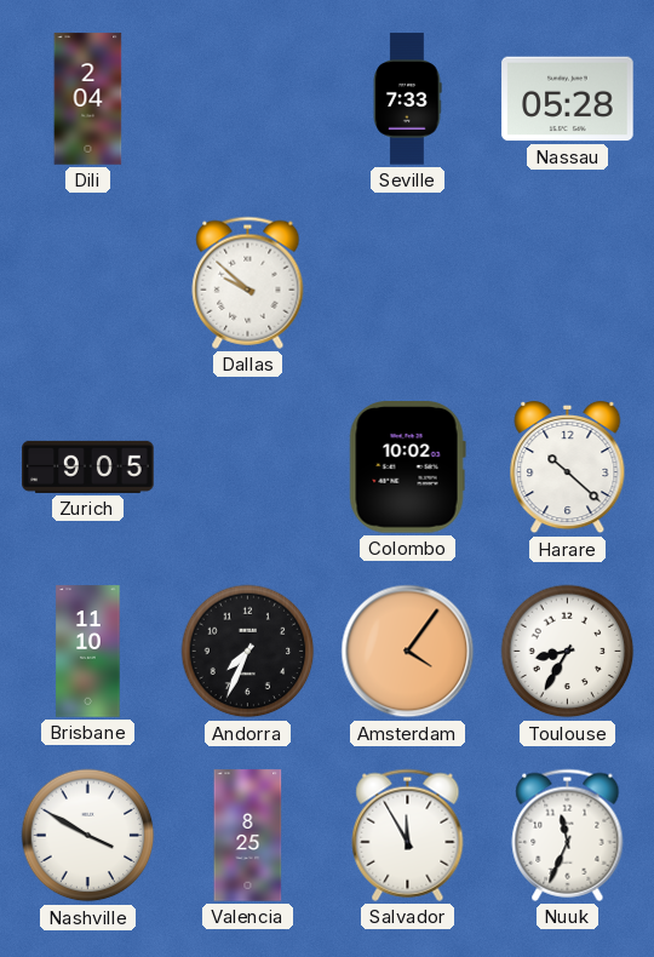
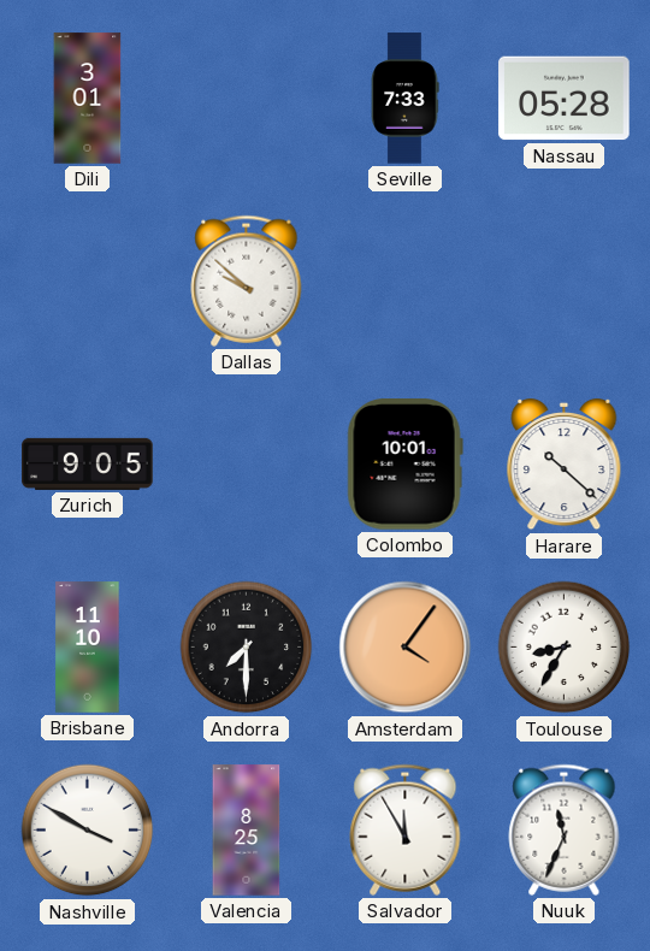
Dili: 2:04 -> 3:01 (88, 99)
Colombo: 10:02 -> 10:01 (404, 465)
Andorra: 7:34 -> 7:30 (247, 648)
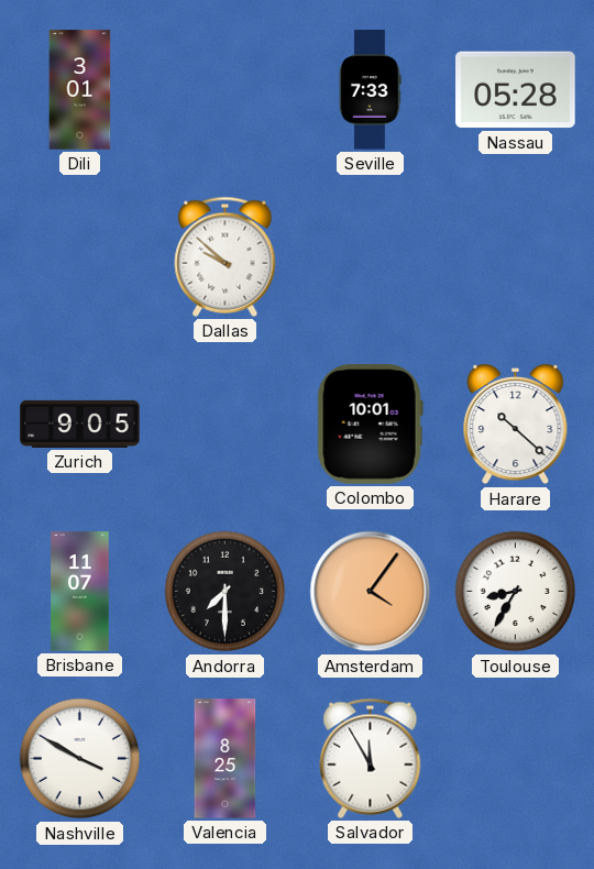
Brisbane: 11:10 -> 11:07 (80, 592)
Nuuk: 11:34 -> none (565, 829)
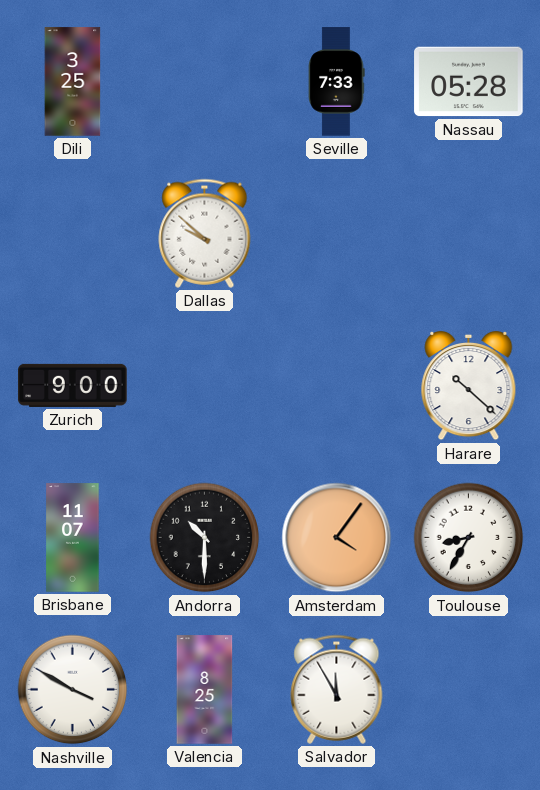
Dili: 3:01 -> 3:25 (73, 82)
Zurich: 9:05 -> 9:00 (73, 385)
Colombo: 10:01 -> none (370, 425)
Andorra: 7:30 -> 10:30 (205, 538)
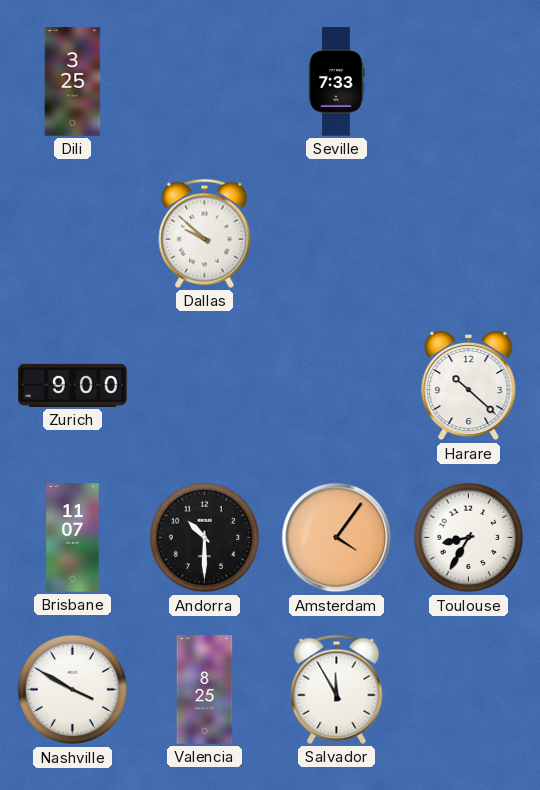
Nassau: 05:28 -> none (469, 82)
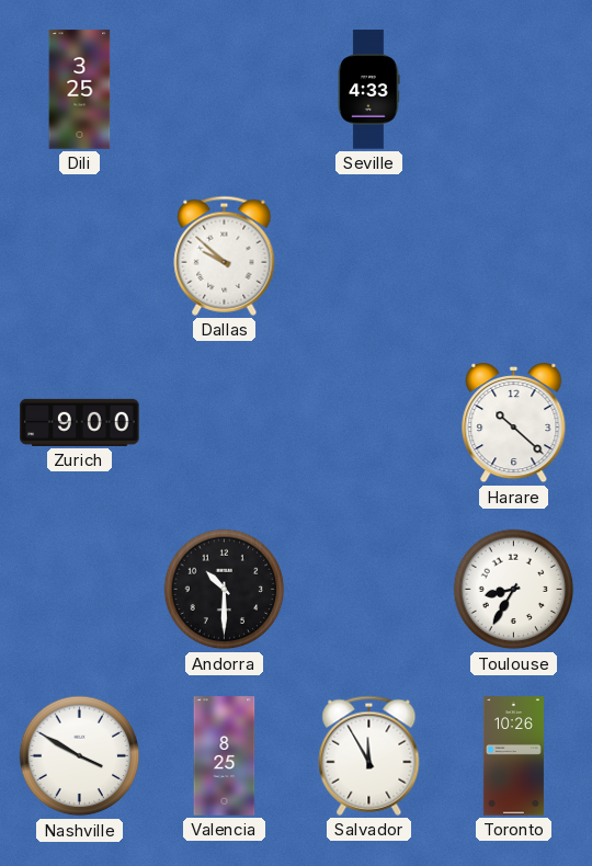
Seville: 7:33 -> 4:33 (368, 90)
Brisbane: 11:07 -> none (73, 538)
Amsterdam: 4:06 -> none (337, 538)
Toronto: none -> 10:26 (513, 756)
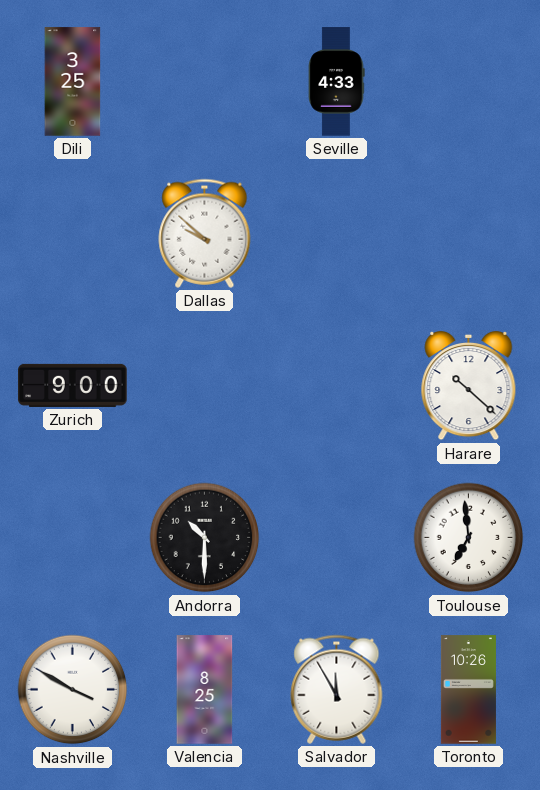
Toulouse: 8:35 -> 6:59 (469, 538)
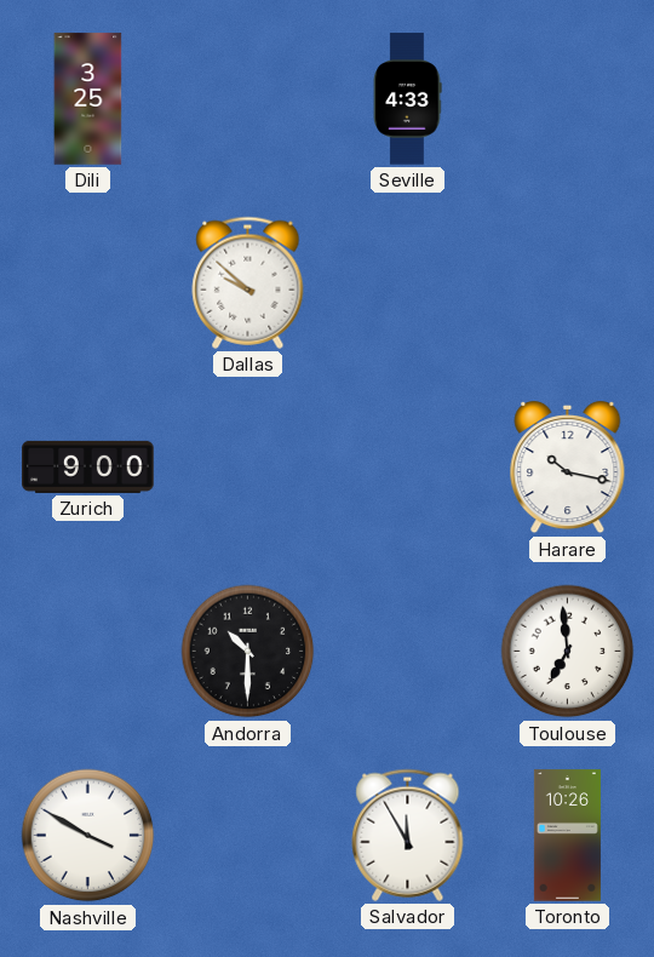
Harare: 10:22 -> 10:17 (568, 468)
Valencia: 8:25 -> none (205, 690)
